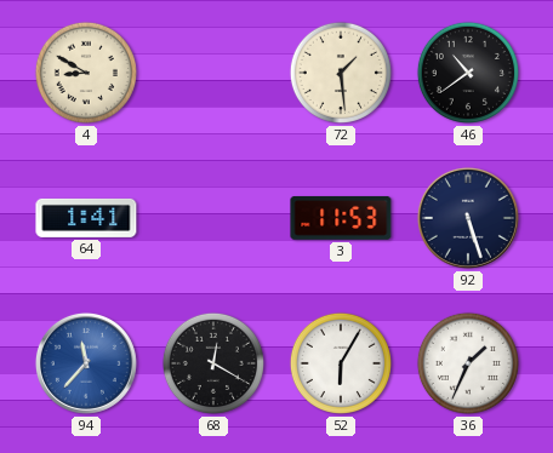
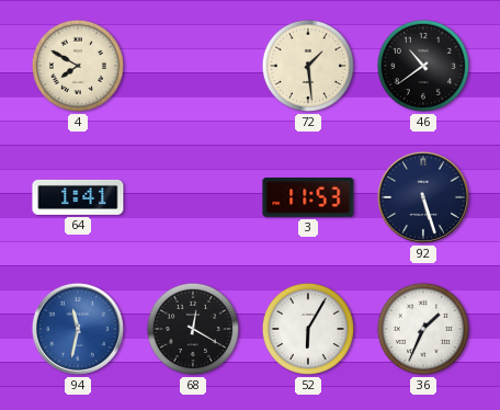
4: 8:50 -> 7:50 (78, 66)
94: 11:37 -> 11:32 (78, 329)
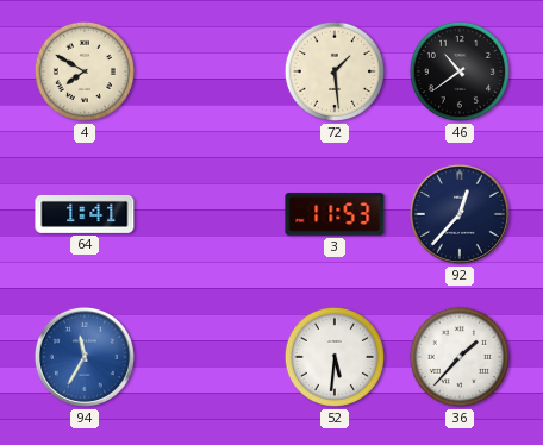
92: 5:27 -> 12:37 (460, 214)
94: 11:32 -> 11:35 (85, 357)
68: 12:20 -> none (193, 329)
52: 6:05 -> 5:31 (335, 357)
36: 1:34 -> 1:37 (460, 357)
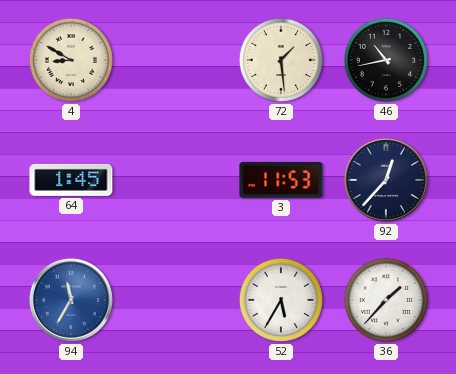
4: 7:50 -> 8:50 (71, 60)
46: 10:39 -> 10:43 (386, 60)
64: 1:41 -> 1:45 (71, 180)
52: 5:31 -> 5:35 (281, 300)
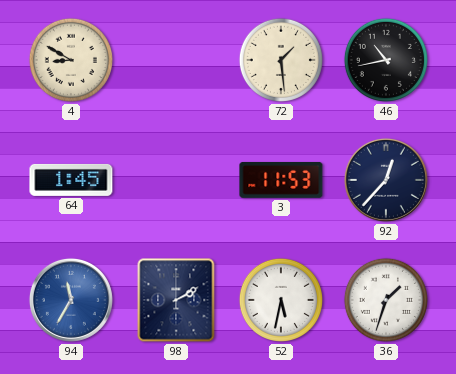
98: none -> 2:10 (176, 300)
52: 5:35 -> 5:32 (281, 300)
36: 1:37 -> 1:33 (386, 300)
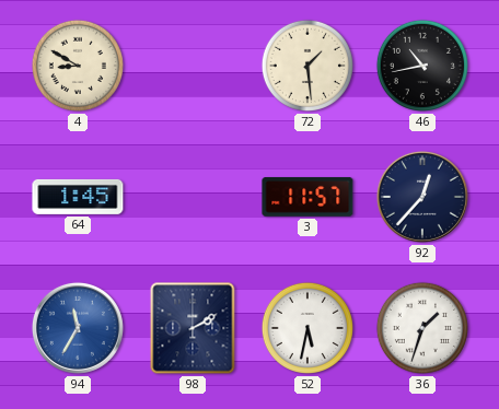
3: 11:53 -> 11:57 (307, 197)
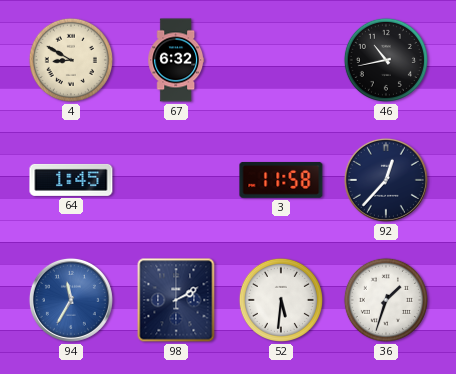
67: none -> 6:32 (176, 60)
72: 1:29 -> none (307, 66)
3: 11:57 -> 11:58 (281, 180)
52: 5:32 -> 5:31 (281, 300)
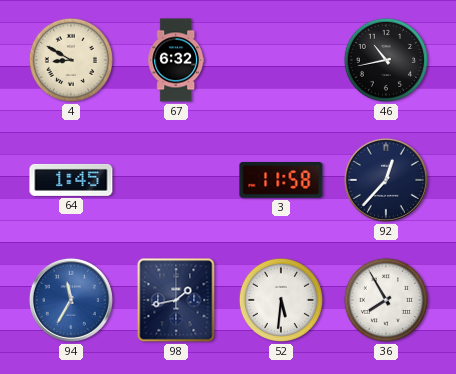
98: 2:10 -> 1:43 (176, 300)
36: 1:33 -> 7:55 (386, 300)
